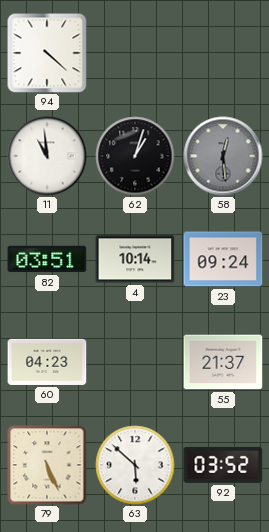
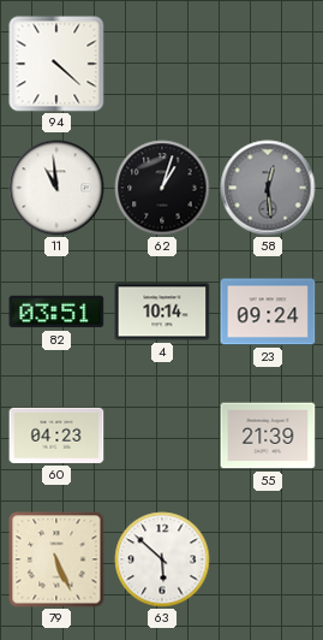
55: 21:37 -> 21:39 (268, 435)
92: 03:52 -> none (223, 465)
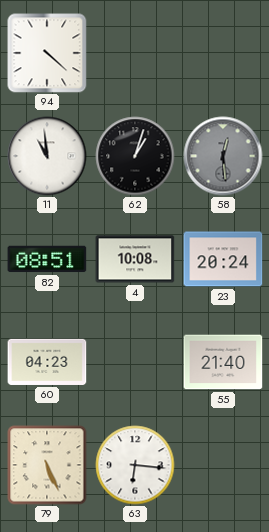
82: 03:51 -> 08:51 (47, 259)
4: 10:14 -> 10:08 (135, 259)
23: 09:24 -> 20:24 (223, 259)
55: 21:39 -> 21:40 (223, 362)
63: 5:52 -> 6:16 (135, 465)
